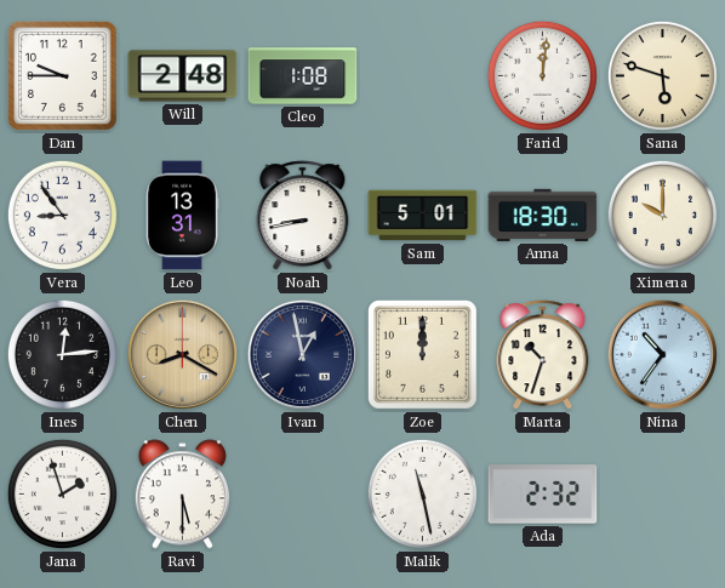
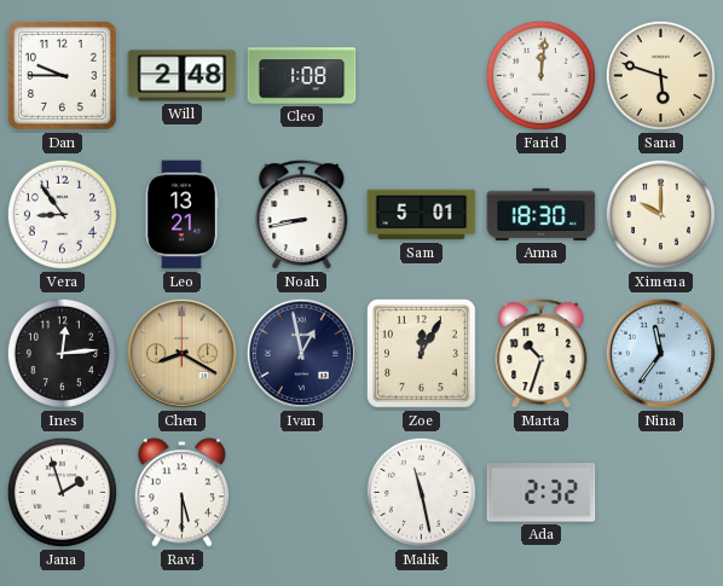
Leo: 13:31 -> 13:21 (181, 215)
Zoe: 12:00 -> 12:05 (421, 353)
Nina: 10:36 -> 11:36 (660, 353)
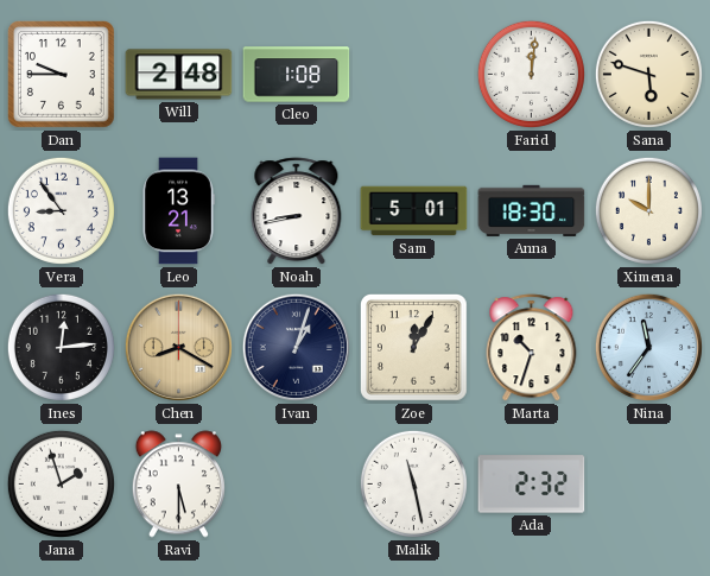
Ivan: 12:58 -> 1:03 (296, 347)
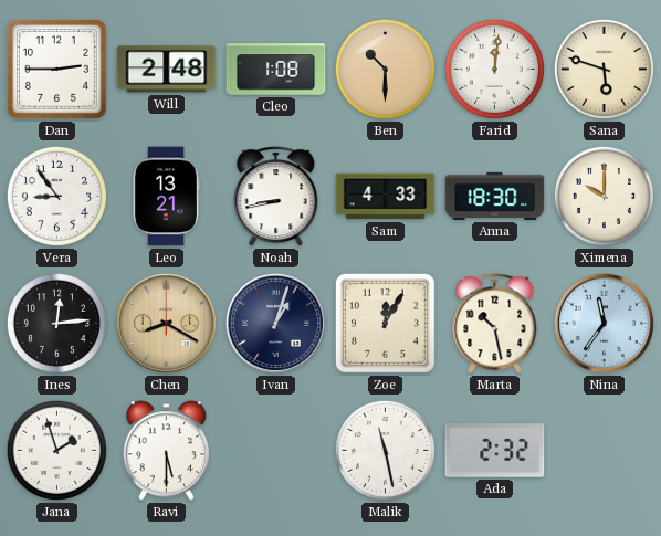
Dan: 9:45 -> 2:45 (56, 69)
Ben: none -> 10:30 (385, 69)
Sam: 5:01 -> 4:33 (386, 197)
Marta: 10:33 -> 10:28 (495, 324)
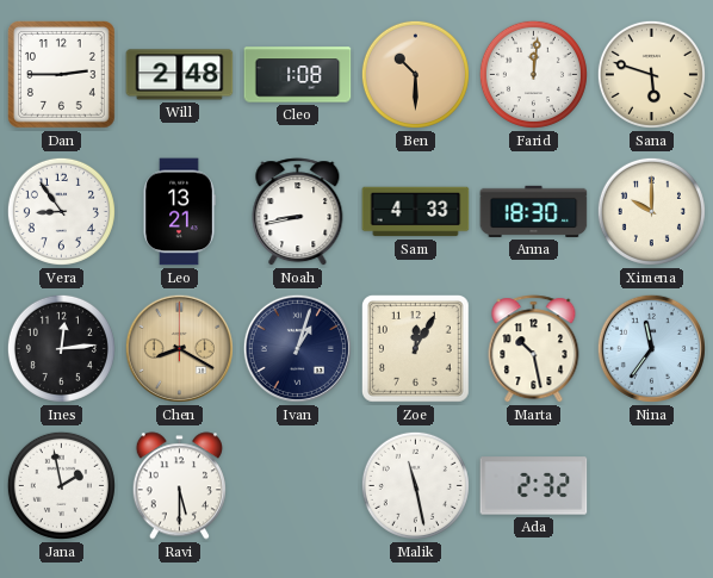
Jana: 1:57 -> 1:58 (61, 485)
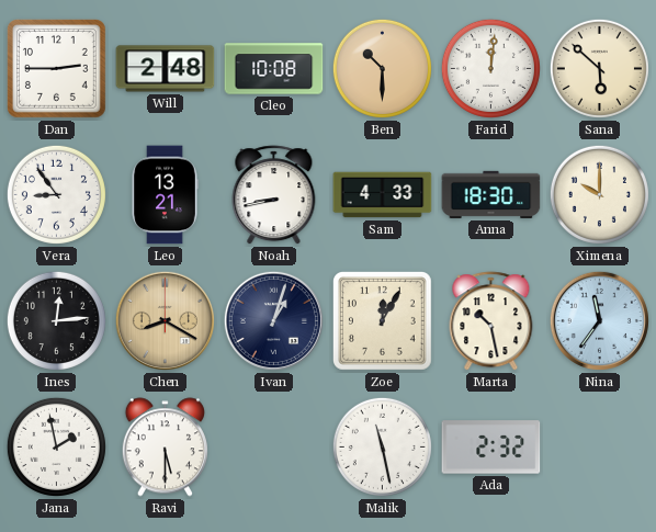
Cleo: 1:08 -> 10:08 (274, 69)
Sana: 5:48 -> 5:52 (599, 68)
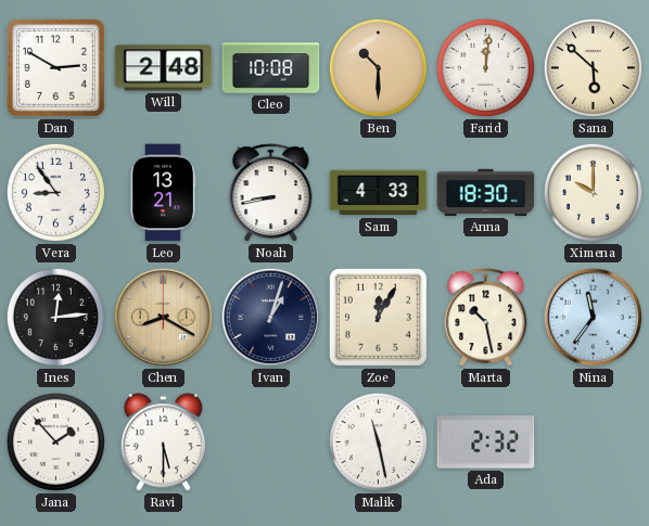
Dan: 2:45 -> 2:50 (55, 67)
Jana: 1:58 -> 1:53 (55, 441)
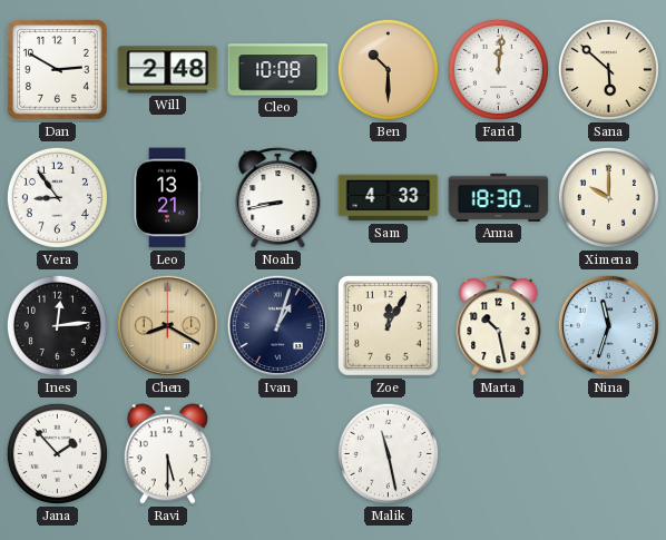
Nina: 11:36 -> 11:33 (608, 325)
Ada: 2:32 -> none (486, 442)
